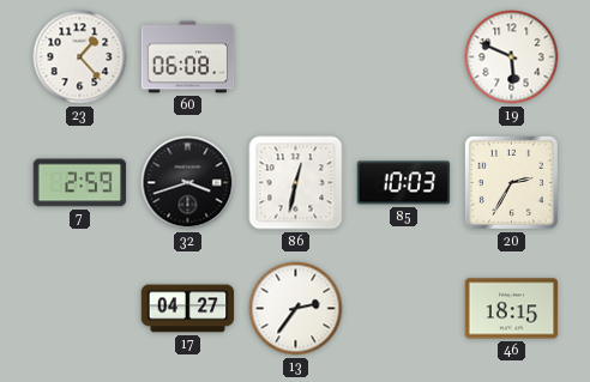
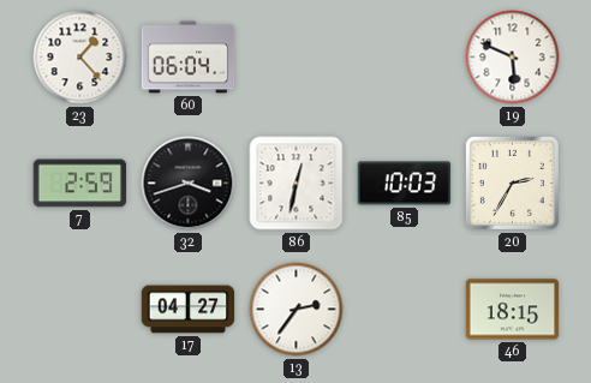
60: 06:08 -> 06:04 (189, 58)
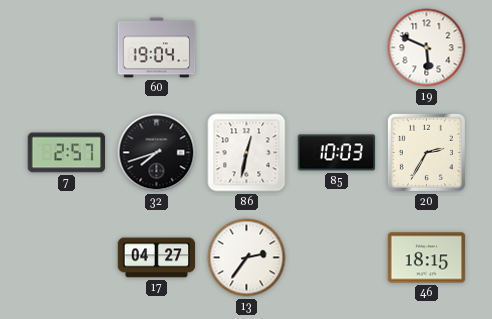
23: 1:23 -> none (80, 58)
60: 06:04 -> 19:04 (157, 48)
7: 2:59 -> 2:57 (67, 153)
32: 3:42 -> 7:42 (157, 153)
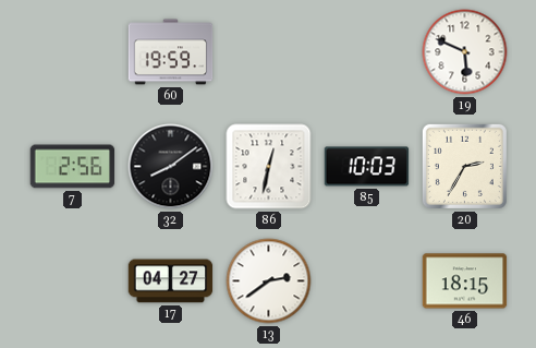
60: 19:04 -> 19:59 (171, 52)
7: 2:57 -> 2:56 (73, 167)
32: 7:42 -> 8:09 (171, 167)
13: 2:36 -> 2:39 (269, 281)
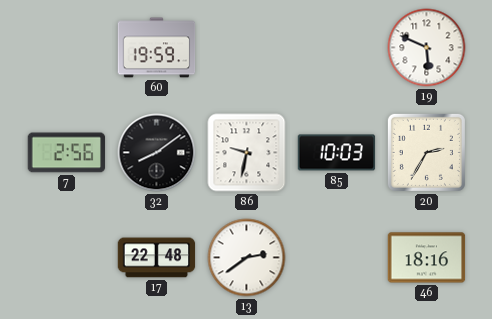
86: 12:32 -> 9:32 (247, 153)
17: 04:27 -> 22:48 (157, 258)
46: 18:15 -> 18:16 (427, 258)
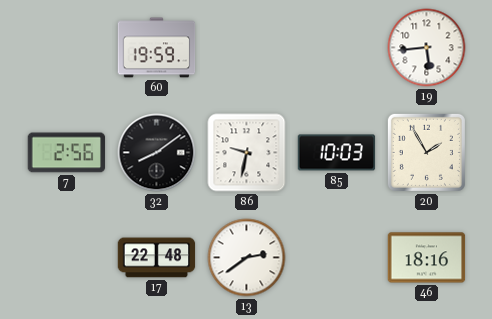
19: 5:49 -> 5:44 (427, 48)
20: 2:35 -> 1:55 (426, 152)
